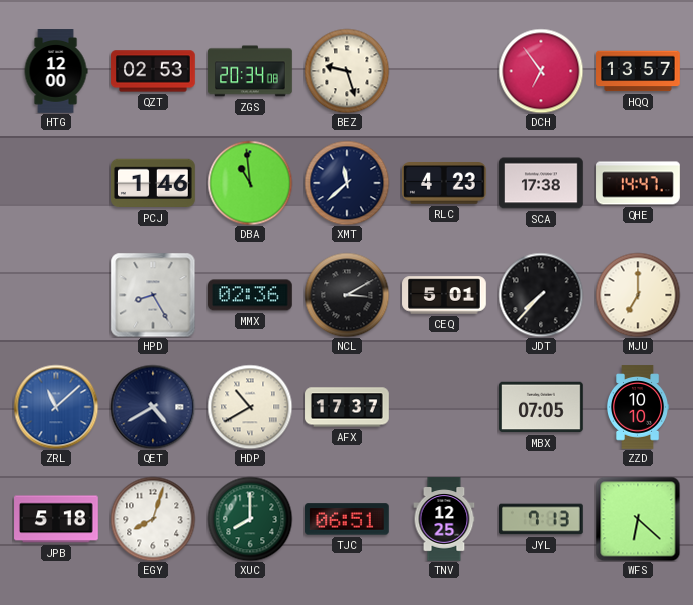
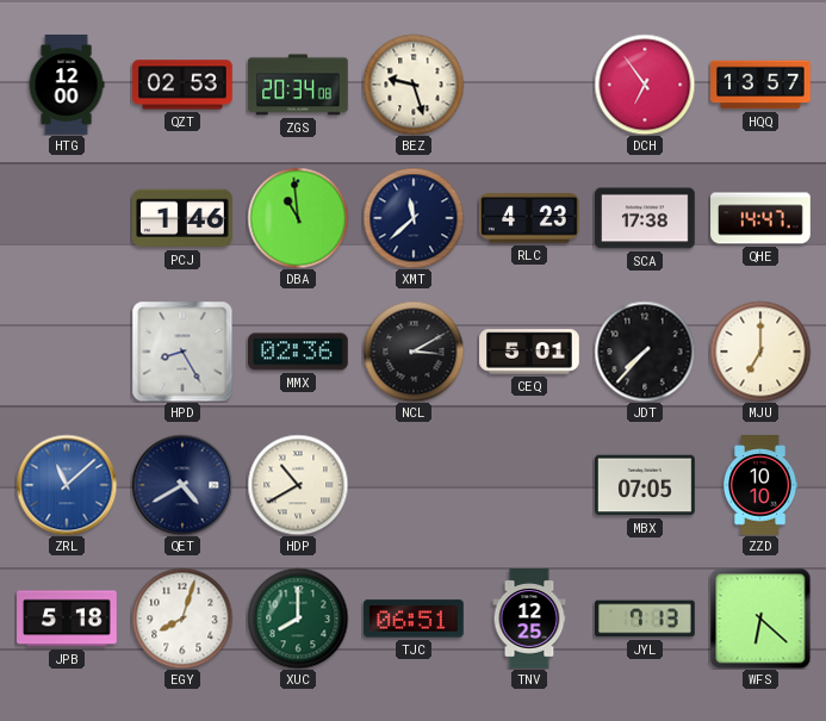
AFX: 17:37 -> none (347, 407)
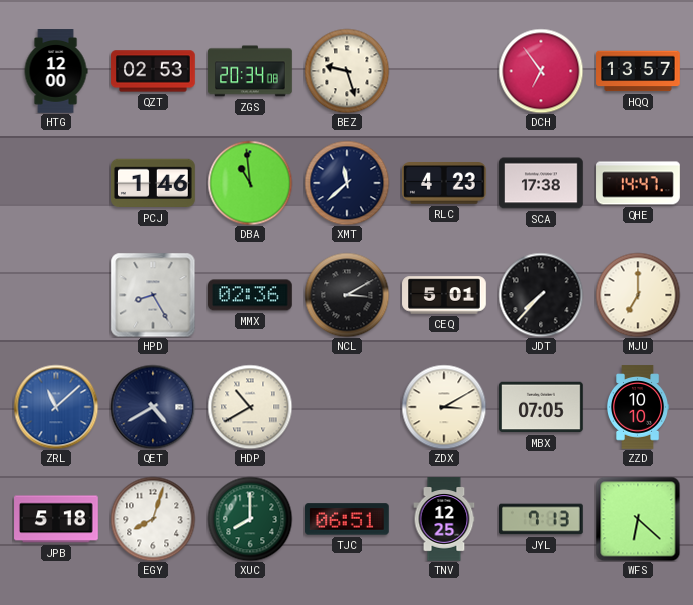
ZDX: none -> 3:10 (444, 407)
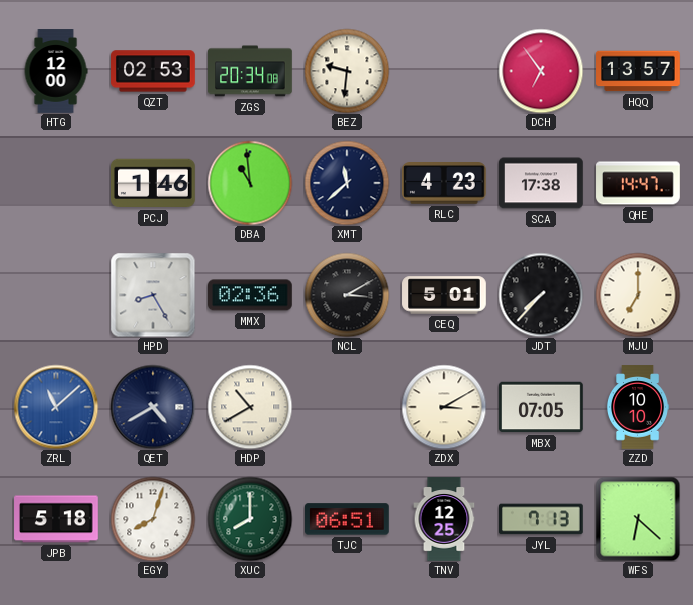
BEZ: 9:27 -> 9:31 (347, 71)
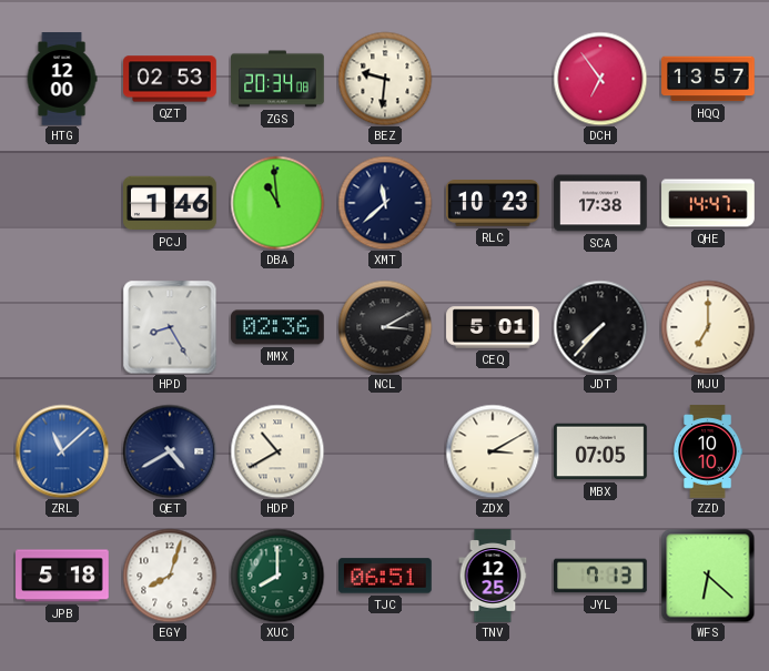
RLC: 4:23 -> 10:23 (494, 204)
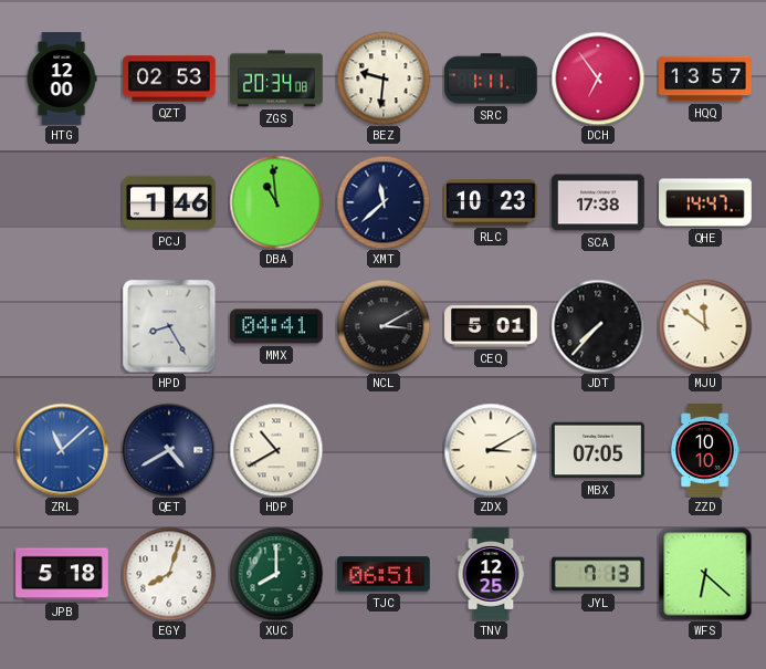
SRC: none -> 1:11 (491, 79)
MMX: 02:36 -> 04:41 (276, 326)
MJU: 7:00 -> 11:51 (705, 326)
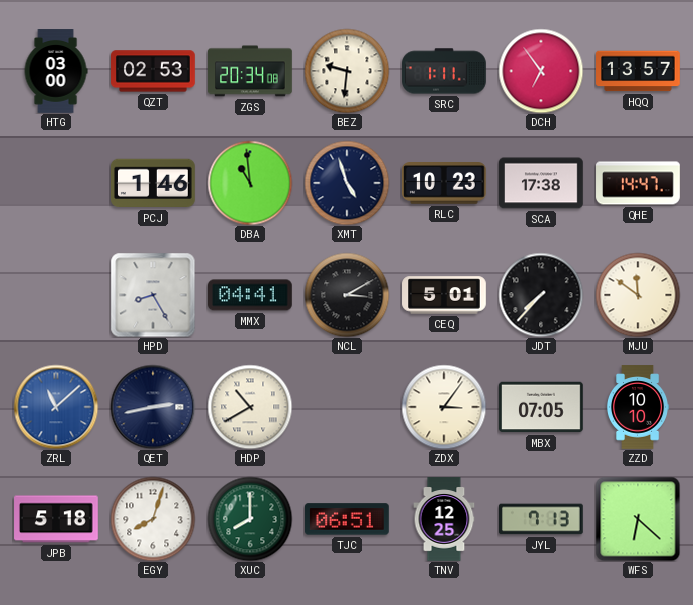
HTG: 12:00 -> 03:00 (56, 71)
XMT: 11:38 -> 4:57 (347, 183)
QET: 4:40 -> 2:43 (153, 407)
ZDX: 3:10 -> 3:06 (444, 407)
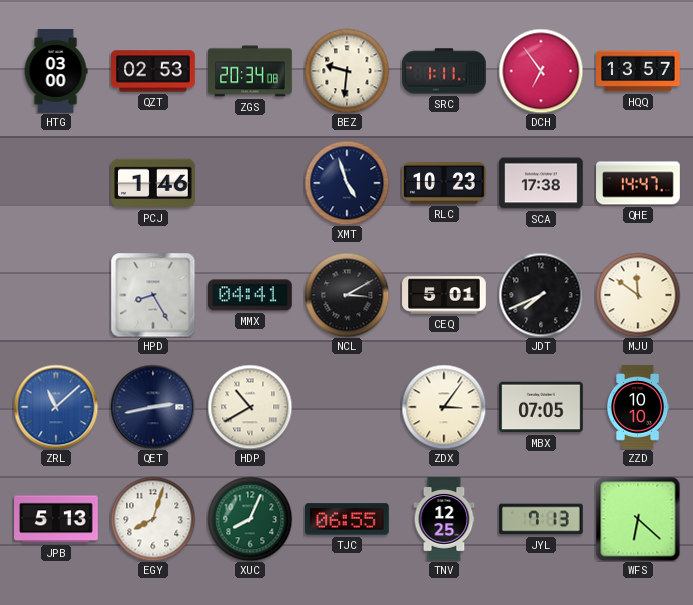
DBA: 10:59 -> none (250, 183)
JDT: 7:37 -> 7:41 (541, 295)
JPB: 5:18 -> 5:13 (56, 519)
XUC: 8:00 -> 8:04 (250, 519)
TJC: 06:51 -> 06:55 (348, 519)
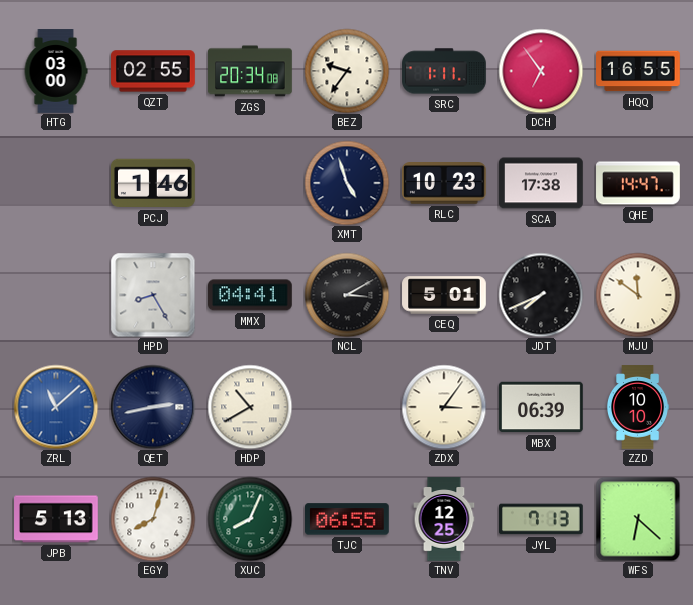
QZT: 02:53 -> 02:55 (153, 71)
BEZ: 9:31 -> 9:36 (347, 71)
HQQ: 13:57 -> 16:55 (638, 71)
MBX: 07:05 -> 06:39 (541, 407)
